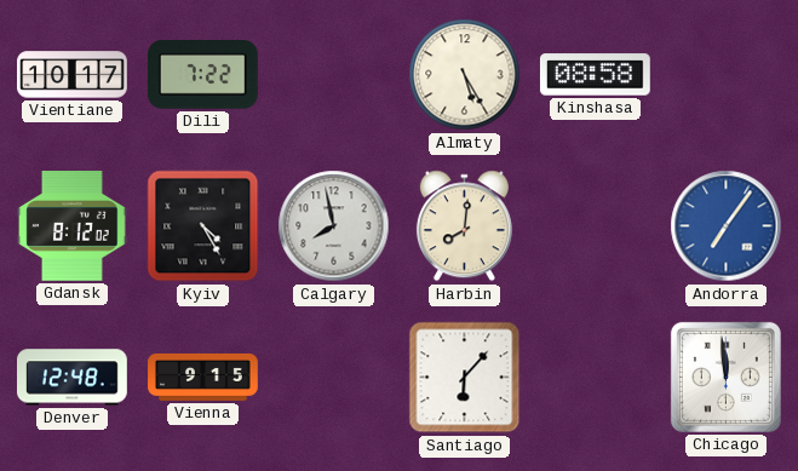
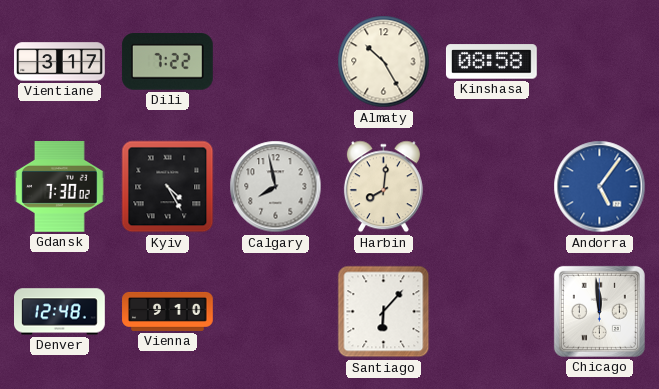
Vientiane: 10:17 -> 3:17 (60, 62)
Almaty: 5:25 -> 10:25 (384, 62)
Gdansk: 8:12 -> 7:30 (60, 187)
Andorra: 7:06 -> 5:06 (600, 187)
Vienna: 9:15 -> 9:10 (168, 311)
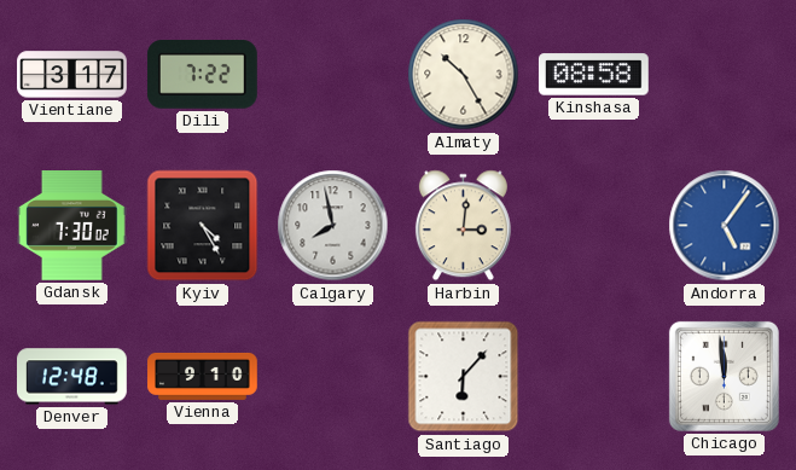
Harbin: 8:01 -> 3:01 (463, 226)
